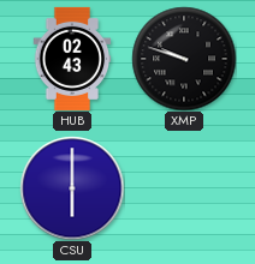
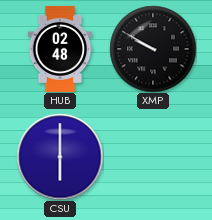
HUB: 02:43 -> 02:48 (60, 49)
XMP: 9:48 -> 9:50 (153, 49)
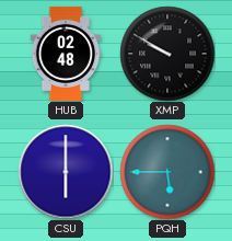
PQH: none -> 5:45 (167, 172)
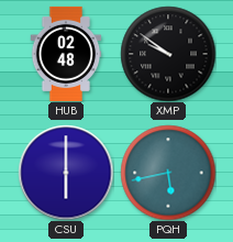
XMP: 9:50 -> 9:51 (168, 54)
PQH: 5:45 -> 5:43 (168, 173)
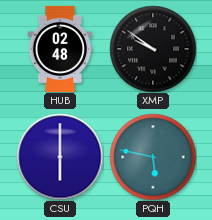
PQH: 5:43 -> 5:47 (153, 157)
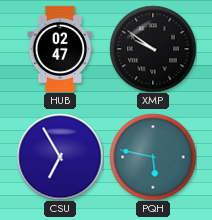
HUB: 02:48 -> 02:47 (60, 49)
CSU: 6:00 -> 6:55 (60, 157)
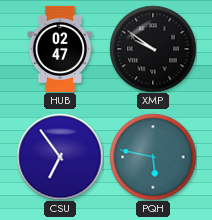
CSU: 6:55 -> 6:54 (60, 157)
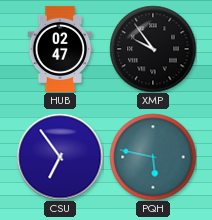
XMP: 9:51 -> 9:54 (153, 49)
